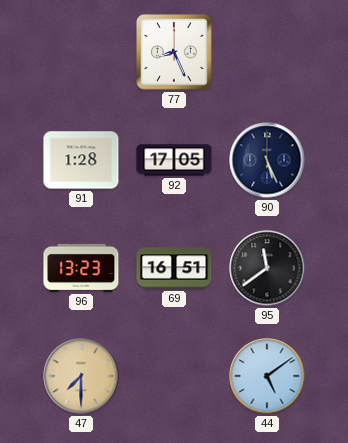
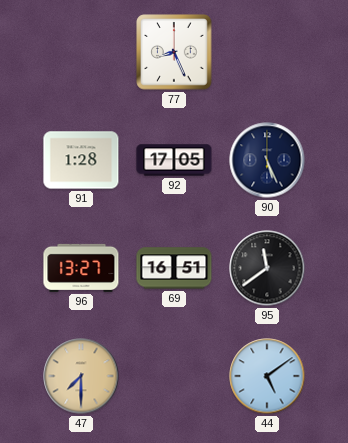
96: 13:23 -> 13:27 (81, 268)
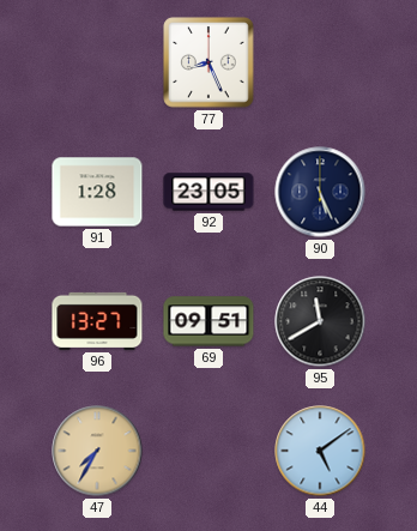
92: 17:05 -> 23:05 (208, 192)
69: 16:51 -> 09:51 (208, 321)
95: 11:39 -> 11:40 (320, 321)
47: 7:30 -> 7:35 (97, 451)
